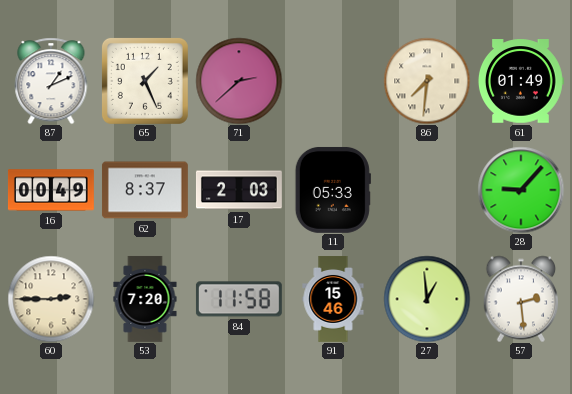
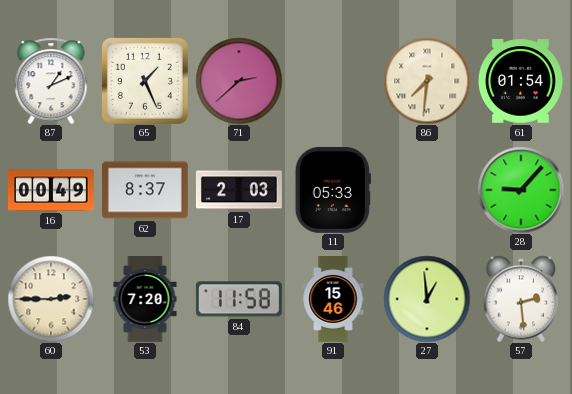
61: 01:49 -> 01:54 (521, 81)
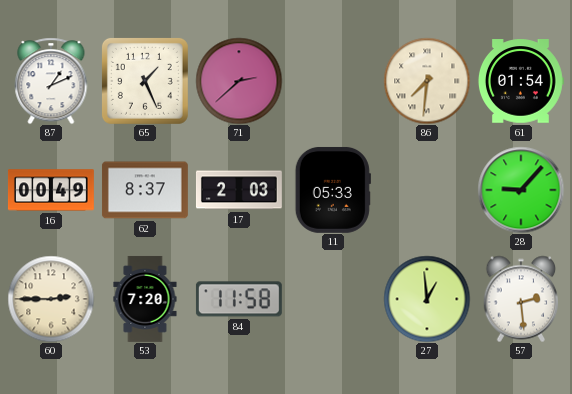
91: 15:46 -> none (333, 300)
